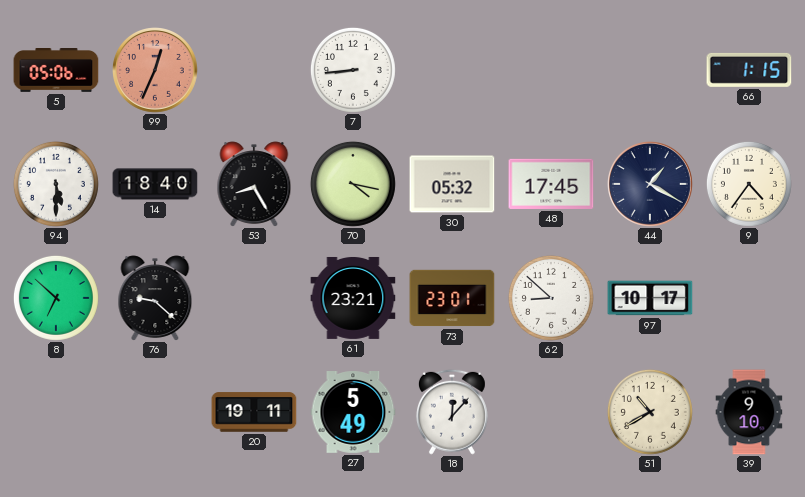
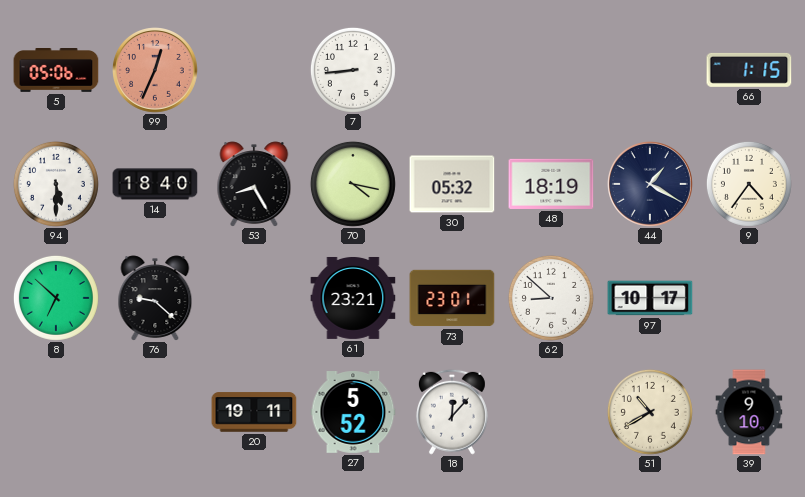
48: 17:45 -> 18:19 (551, 184)
27: 5:49 -> 5:52 (353, 413)
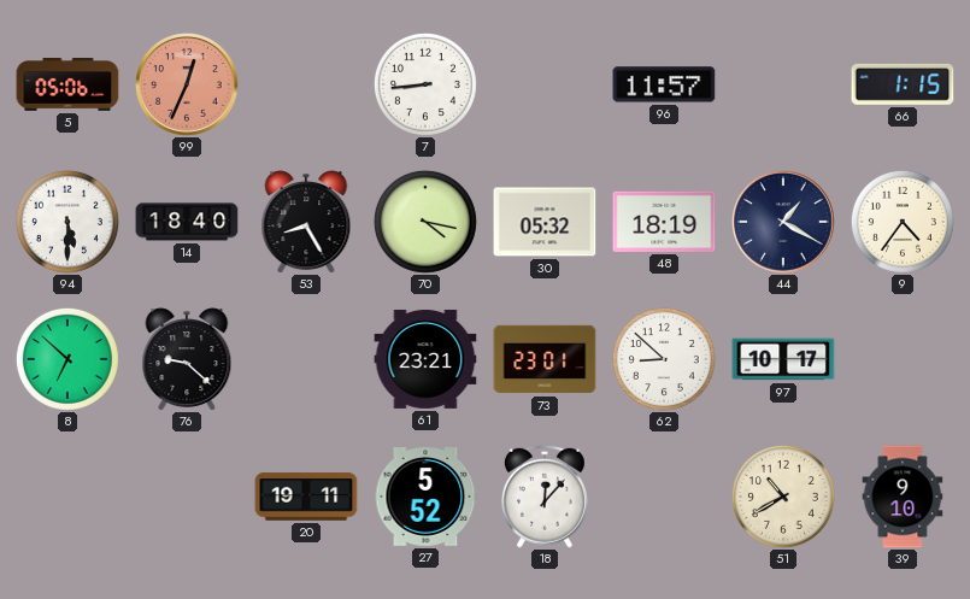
96: none -> 11:57 (664, 84)
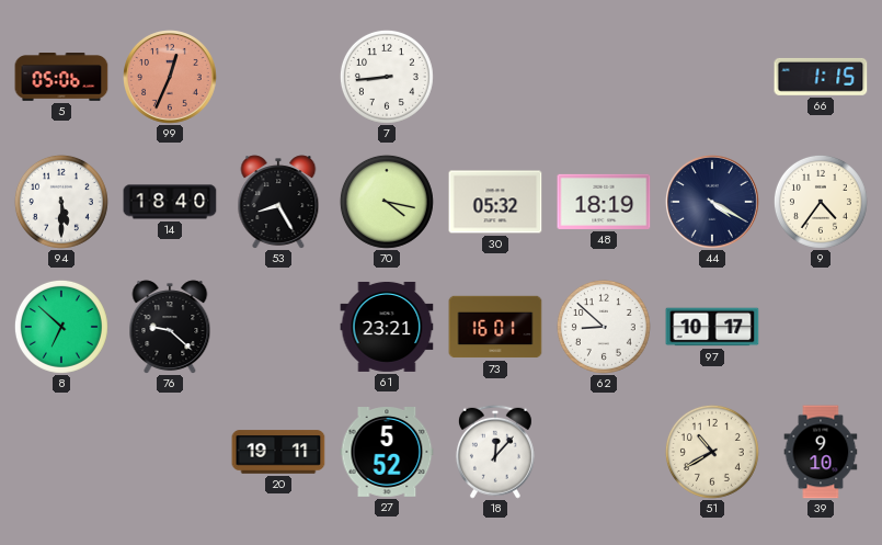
96: 11:57 -> none (664, 84)
44: 1:20 -> 4:20 (713, 203)
73: 23:01 -> 16:01 (495, 327)
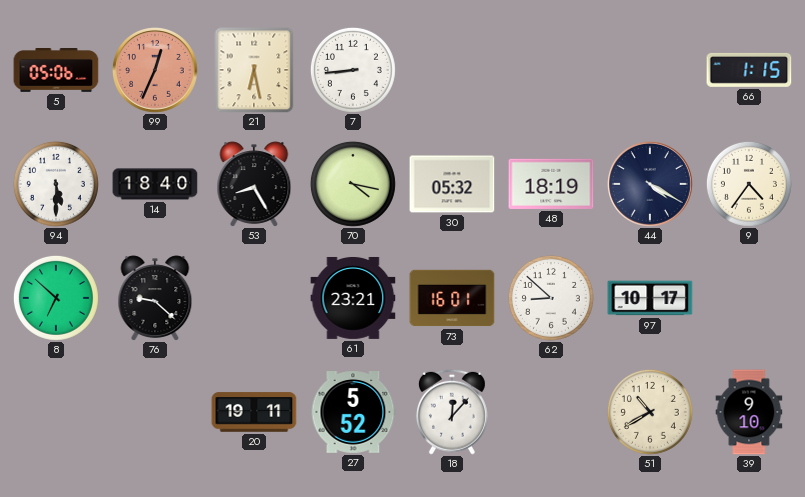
21: none -> 6:28 (254, 70)
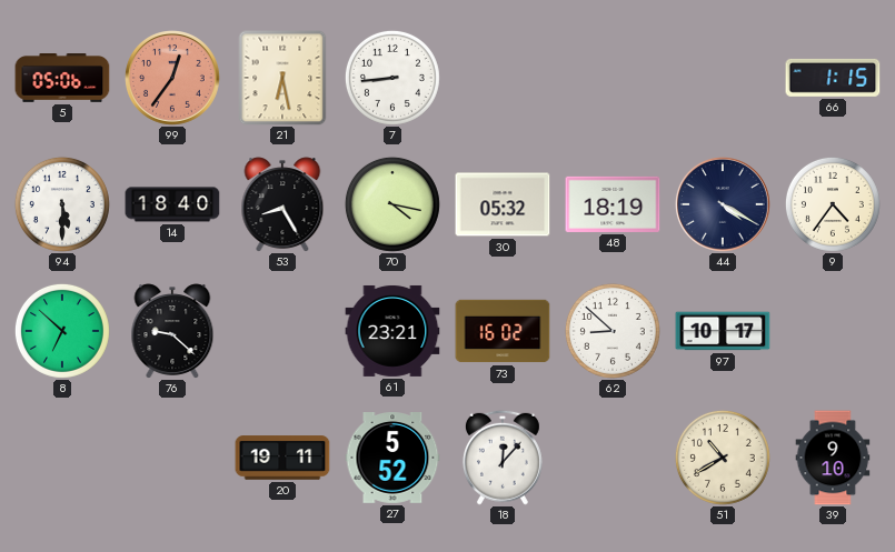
99: 12:34 -> 12:36 (173, 79)
73: 16:01 -> 16:02 (503, 331)
